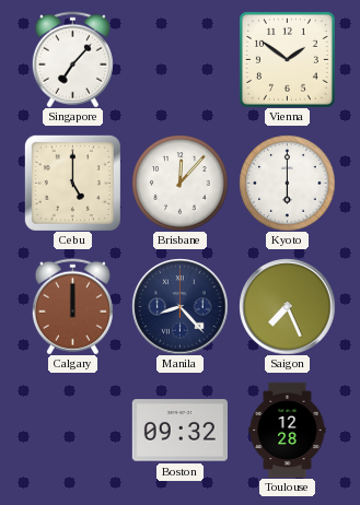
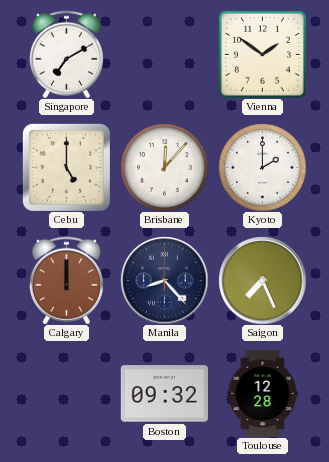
Singapore: 7:07 -> 7:10 (66, 54)
Kyoto: 6:00 -> 2:00 (262, 167)
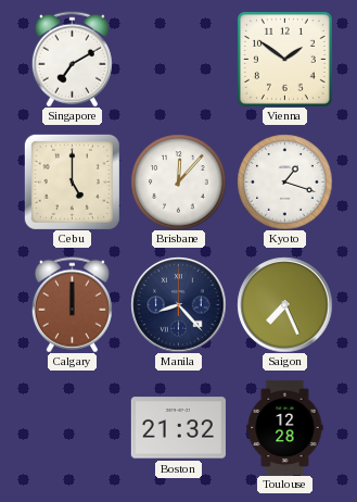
Kyoto: 2:00 -> 1:18 (284, 181)
Boston: 09:32 -> 21:32 (178, 428)
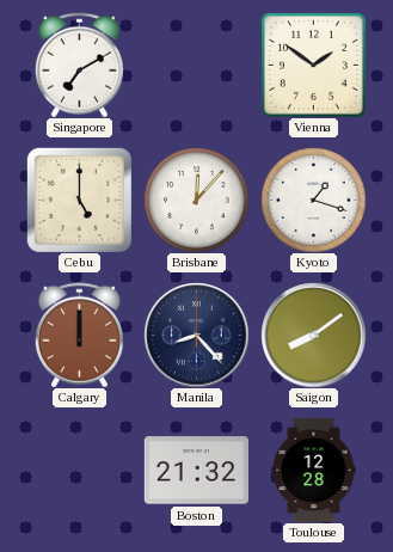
Saigon: 7:26 -> 8:09 (313, 335)
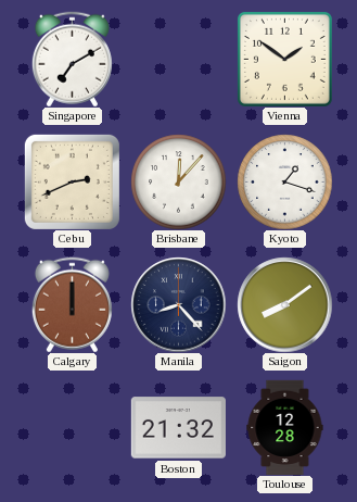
Cebu: 5:00 -> 2:41 (72, 181)
